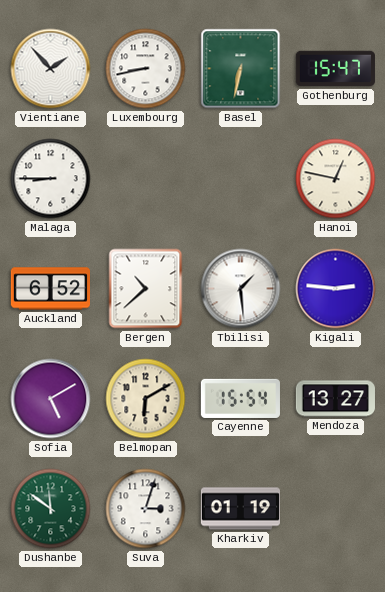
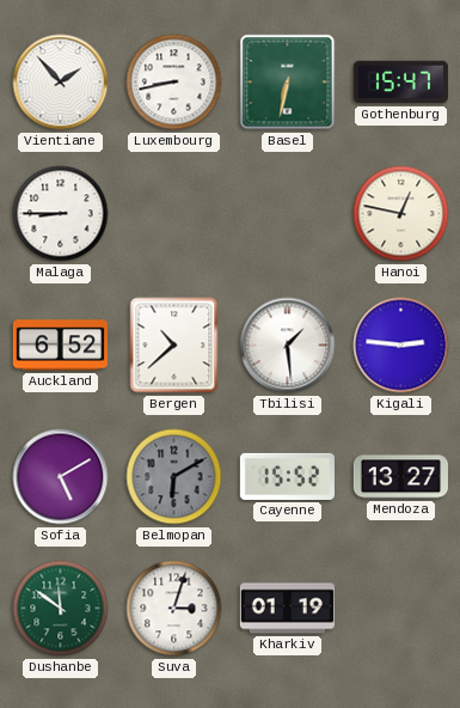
Belmopan dial: cream -> grey (174, 477)
Cayenne: 15:54 -> 15:52 (287, 476)
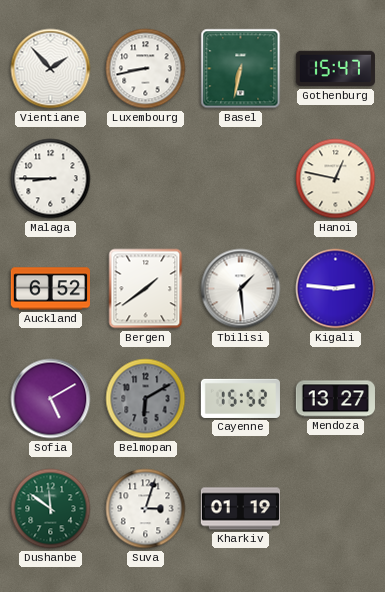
Bergen: 10:38 -> 1:39 (146, 289)
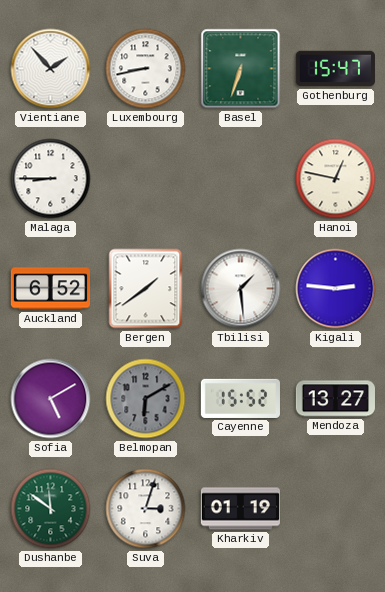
Basel: 6:32 -> 6:33 (241, 69)
